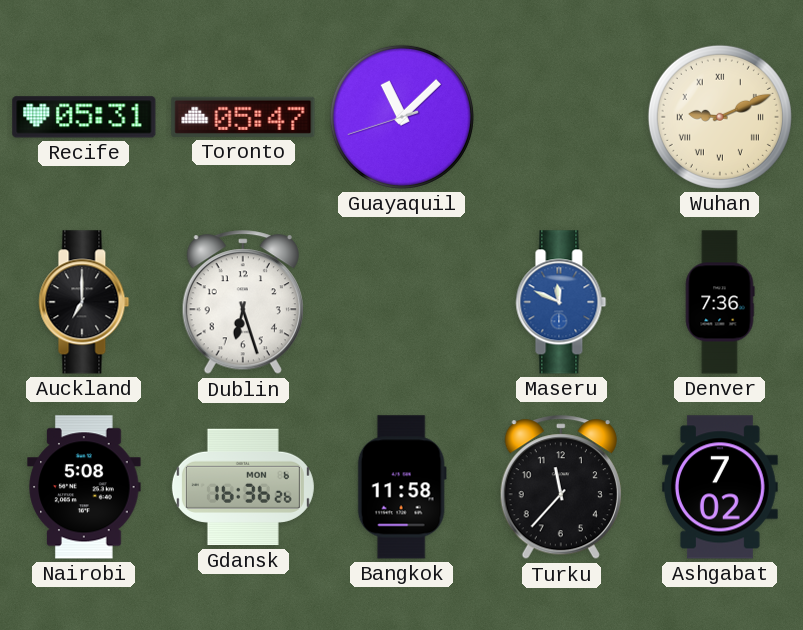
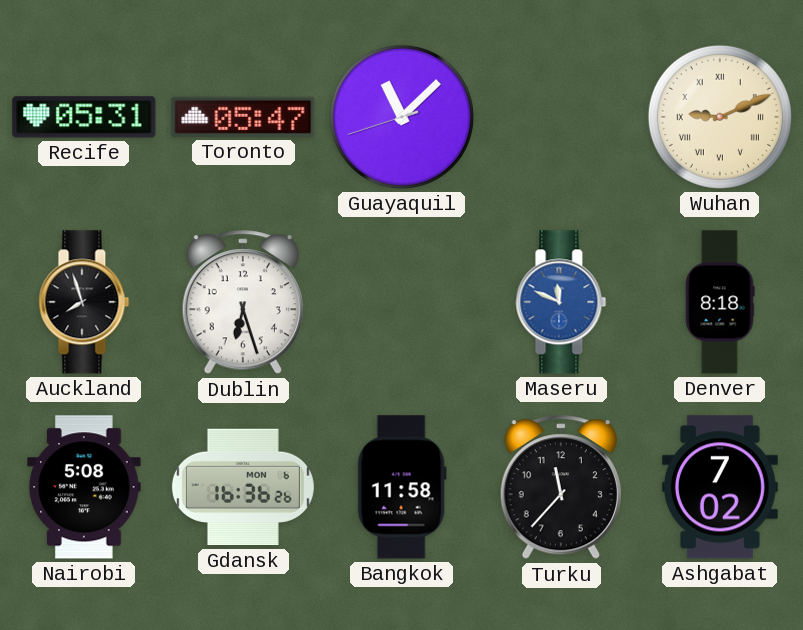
Auckland: 7:00 -> 7:57 (84, 302)
Denver: 7:36 -> 8:18 (720, 302)
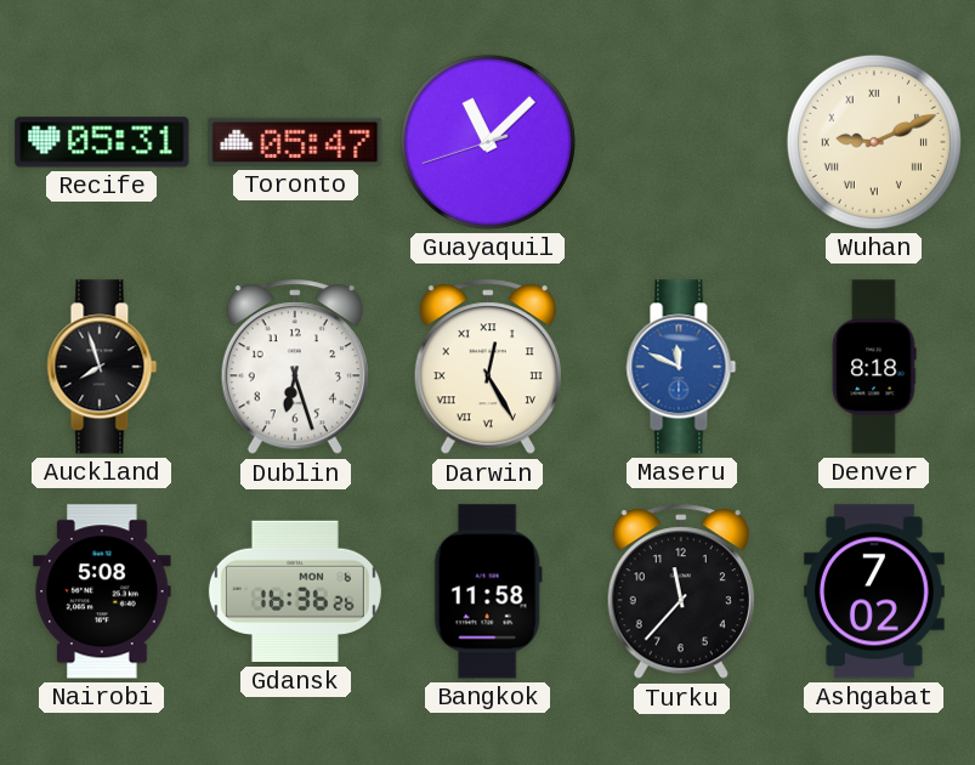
Darwin: none -> 12:25 (488, 368)
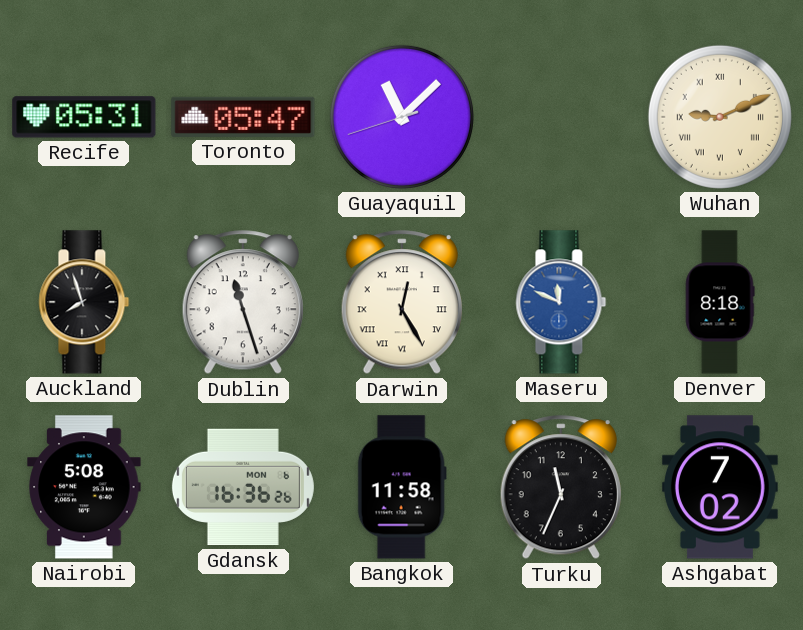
Dublin: 6:27 -> 11:27 (243, 303)
Turku: 11:37 -> 11:34 (561, 488)
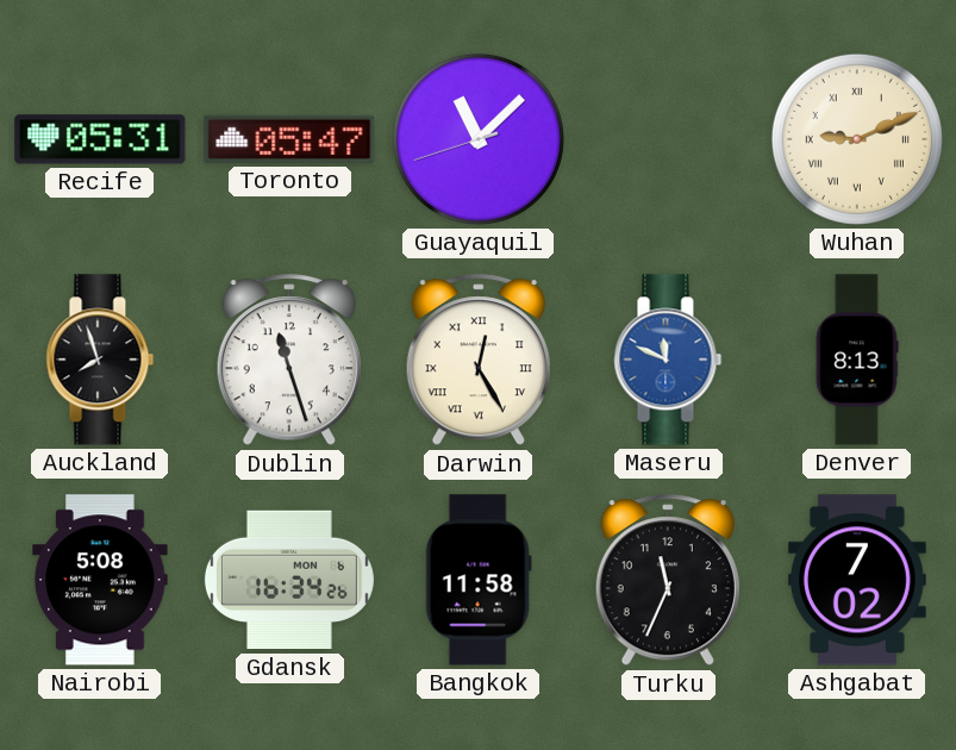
Denver: 8:18 -> 8:13 (857, 360)
Gdansk: 16:36 -> 16:34 (289, 580)
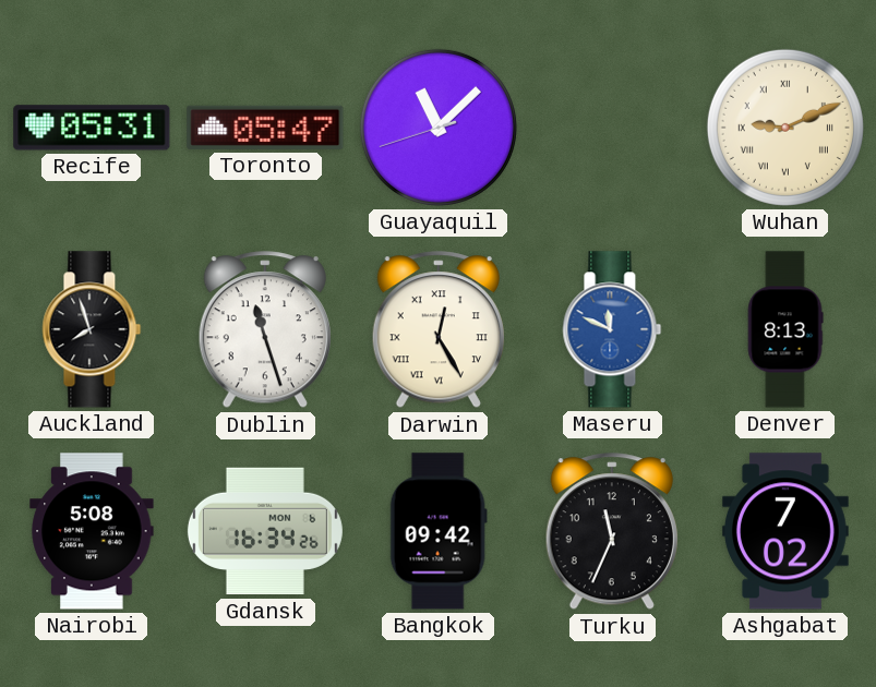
Bangkok: 11:58 -> 09:42 (439, 531)
